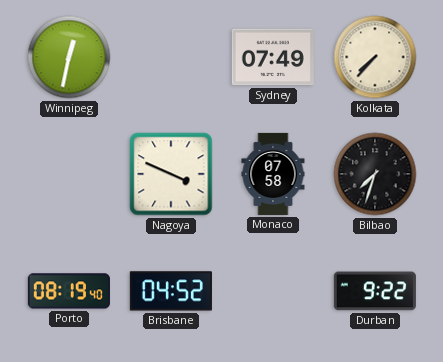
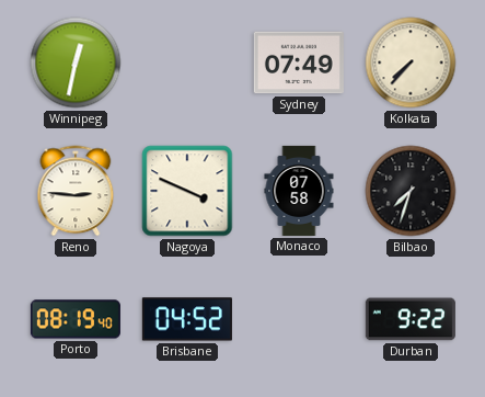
Reno: none -> 2:46 (76, 191)
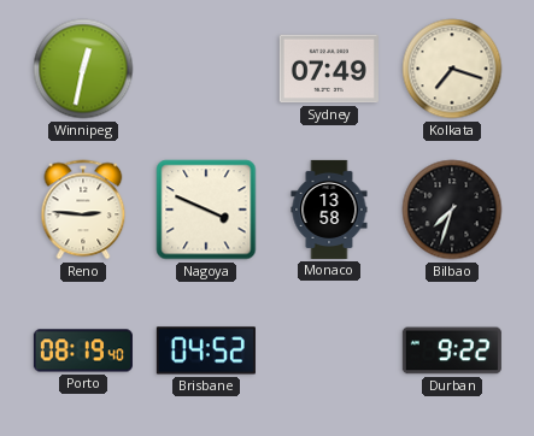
Kolkata: 7:37 -> 7:18 (452, 69)
Monaco: 07:58 -> 13:58 (329, 210)
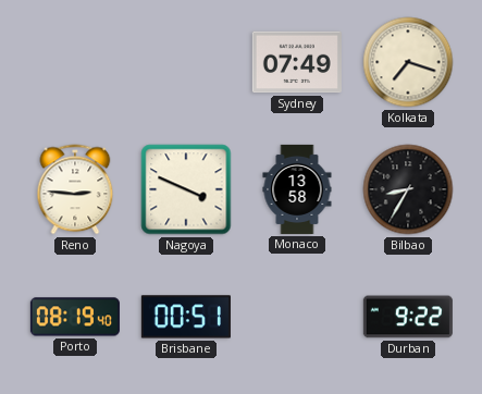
Winnipeg: 12:32 -> none (83, 69)
Bilbao: 7:33 -> 8:35 (408, 189)
Brisbane: 04:52 -> 00:51 (186, 317)
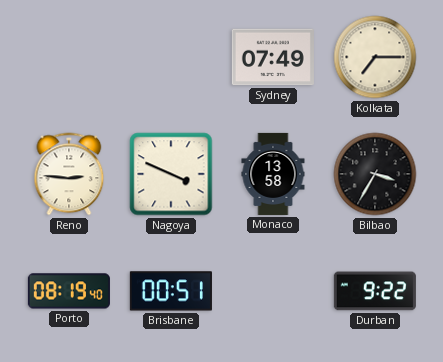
Kolkata: 7:18 -> 7:15 (375, 57)
Bilbao: 8:35 -> 3:35 (375, 174)
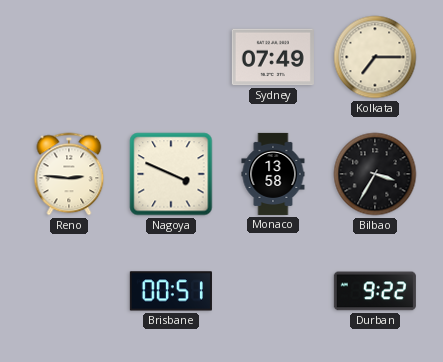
Porto: 08:19 -> none (69, 291)
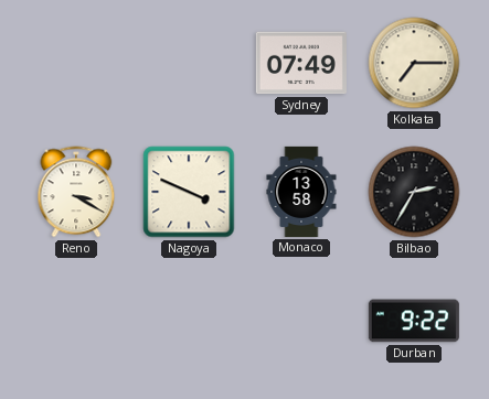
Reno: 2:46 -> 3:20 (76, 192)
Bilbao: 3:35 -> 2:35 (414, 192)
Brisbane: 00:51 -> none (171, 291)
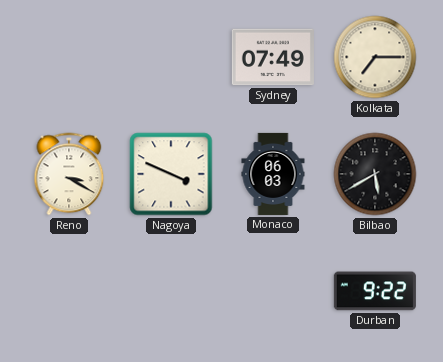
Monaco: 13:58 -> 06:03 (273, 174)
Bilbao: 2:35 -> 5:40 (375, 174)
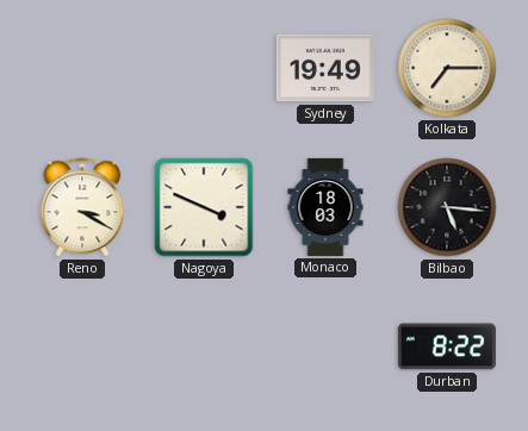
Sydney: 07:49 -> 19:49 (325, 68)
Monaco: 06:03 -> 18:03 (325, 207)
Bilbao: 5:40 -> 5:16 (447, 207)
Durban: 9:22 -> 8:22 (447, 346)
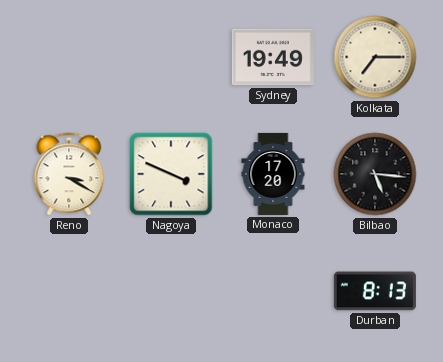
Monaco: 18:03 -> 17:20 (273, 174)
Durban: 8:22 -> 8:13 (375, 291)
